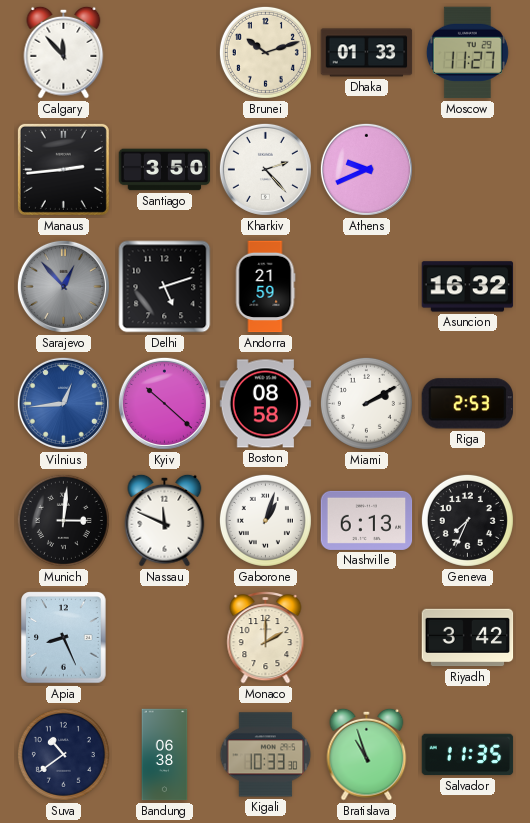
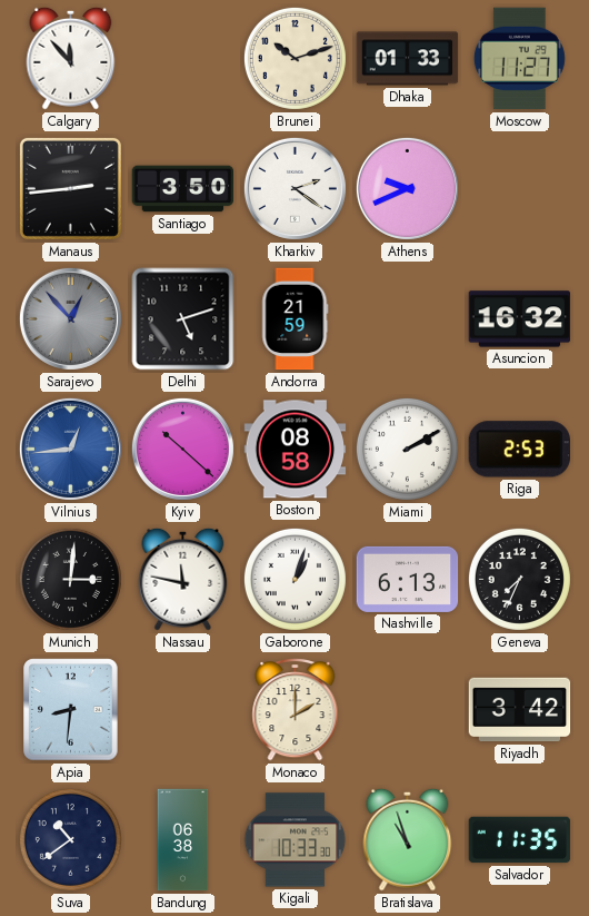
Kharkiv: 2:23 -> 2:21 (294, 188)
Nassau: 11:49 -> 11:47 (183, 579)
Apia: 8:26 -> 8:31 (71, 710)
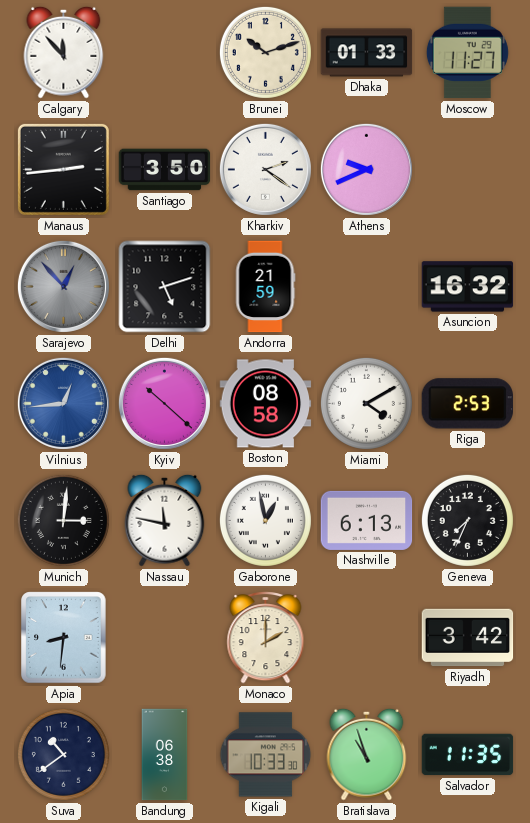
Miami: 2:10 -> 4:10 (366, 403)
Gaborone: 1:03 -> 12:58 (265, 520)
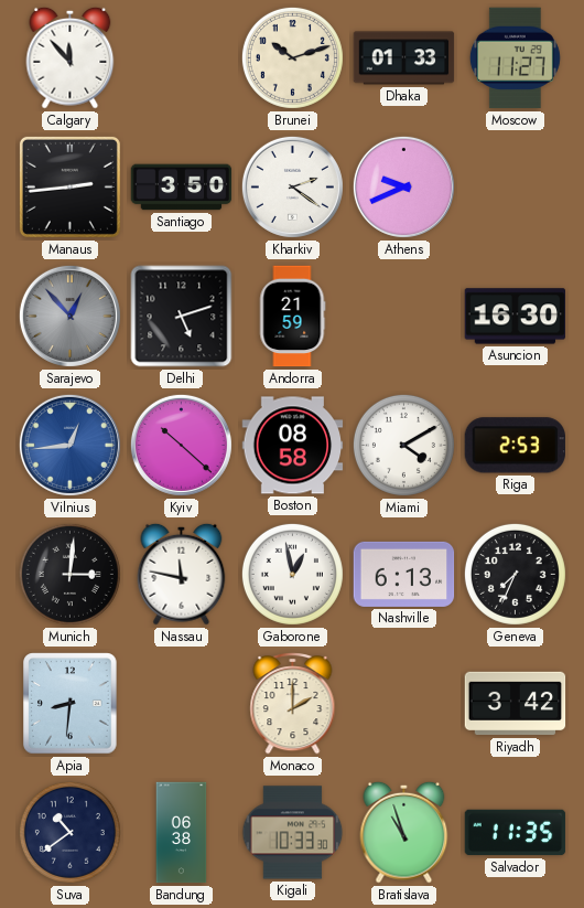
Asuncion: 16:32 -> 16:30 (516, 317)
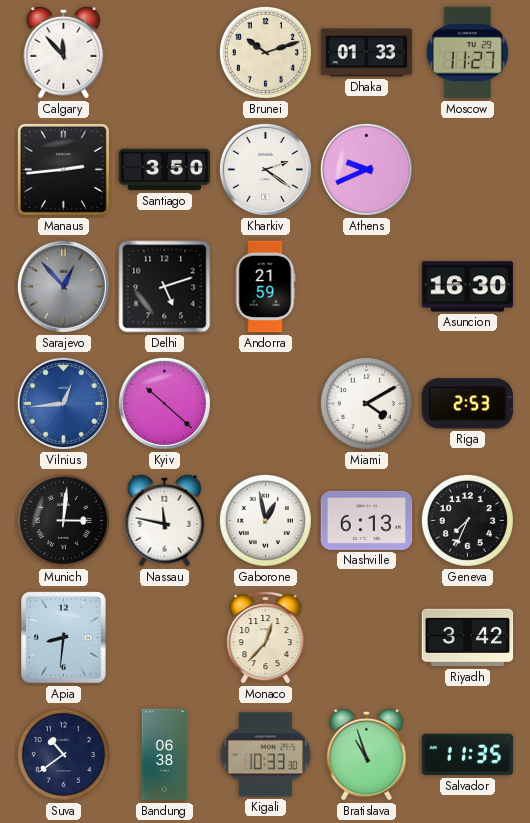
Boston: 08:58 -> none (293, 446)
Monaco: 2:00 -> 12:37 (266, 638)
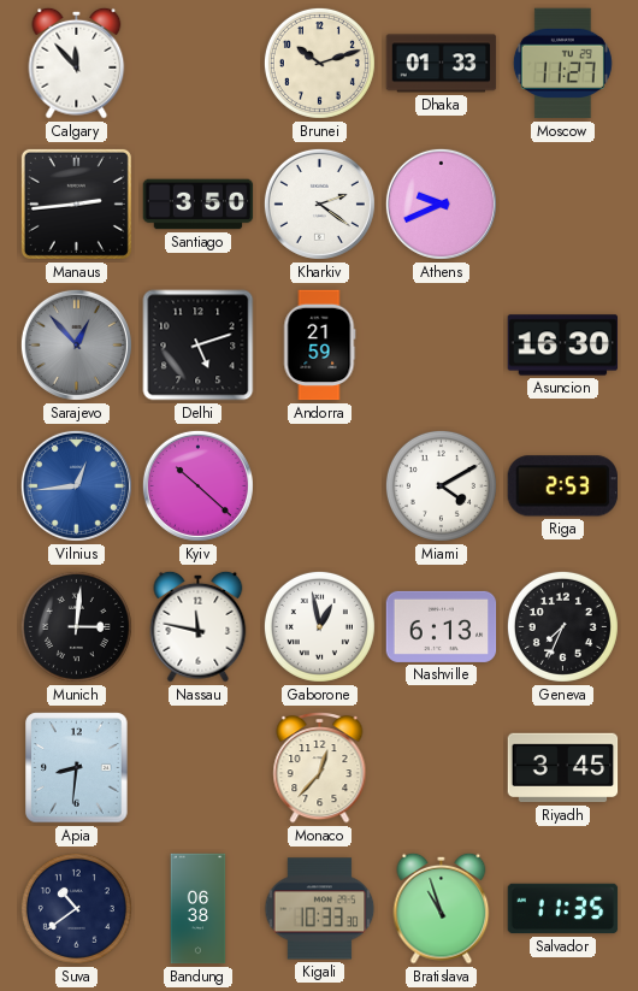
Riyadh: 3:42 -> 3:45 (563, 768)
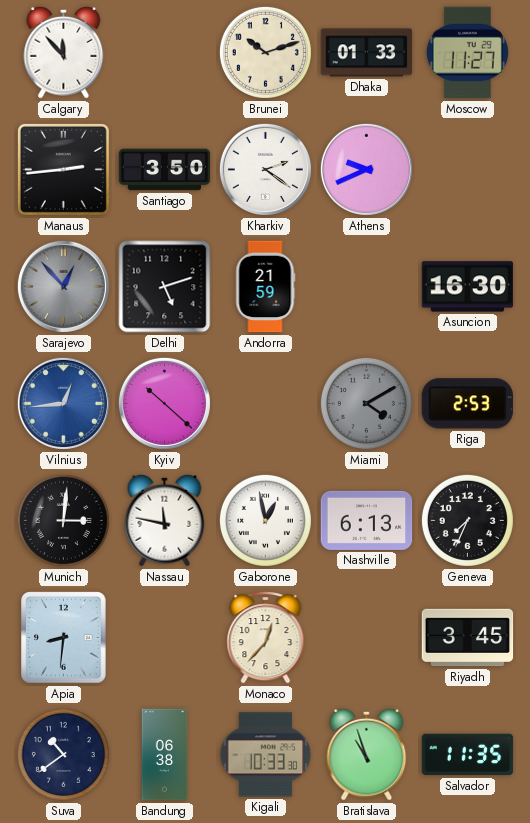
Miami dial: white -> grey (366, 403)
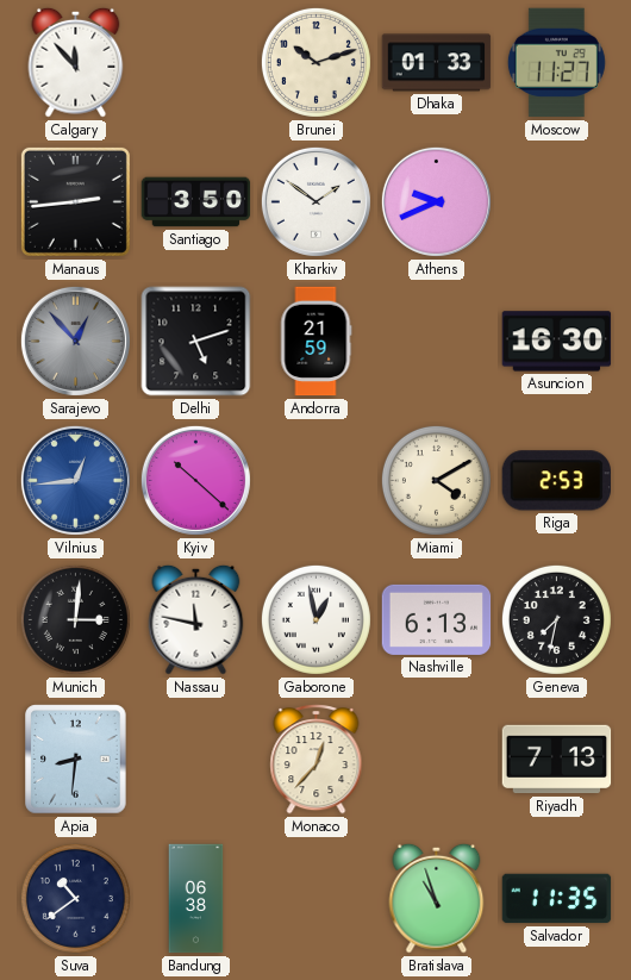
Kharkiv: 2:21 -> 1:51 (315, 201)
Miami dial: grey -> cream (436, 480)
Geneva: 7:34 -> 7:32 (556, 619)
Riyadh: 3:45 -> 7:13 (557, 760)
Kigali: 10:33 -> none (266, 755)
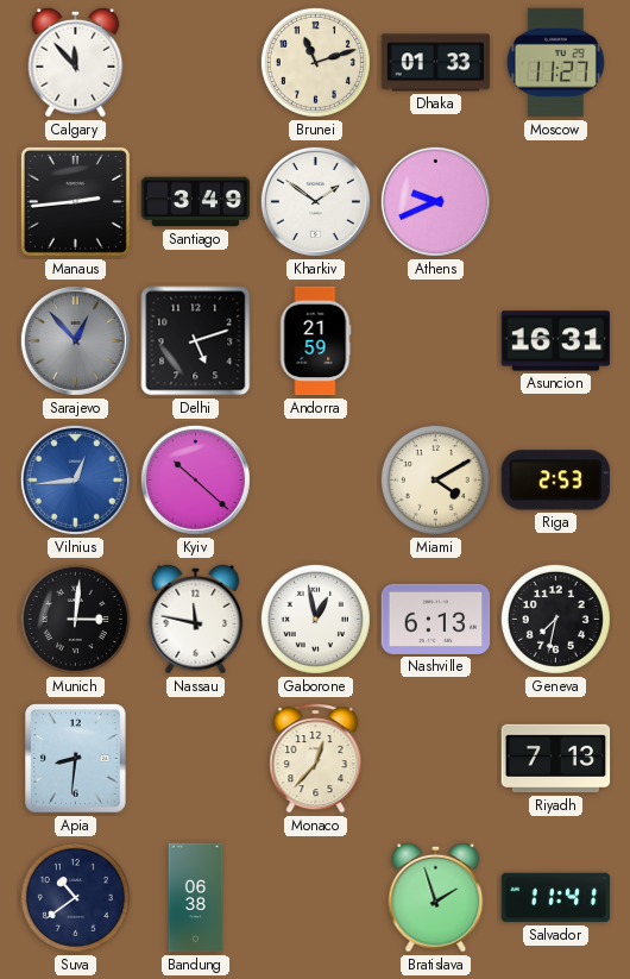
Brunei: 10:12 -> 11:12 (315, 62)
Santiago: 3:50 -> 3:49 (196, 202)
Asuncion: 16:30 -> 16:31 (556, 341)
Bratislava: 10:57 -> 1:57 (436, 897)
Salvador: 11:35 -> 11:41 (556, 898)
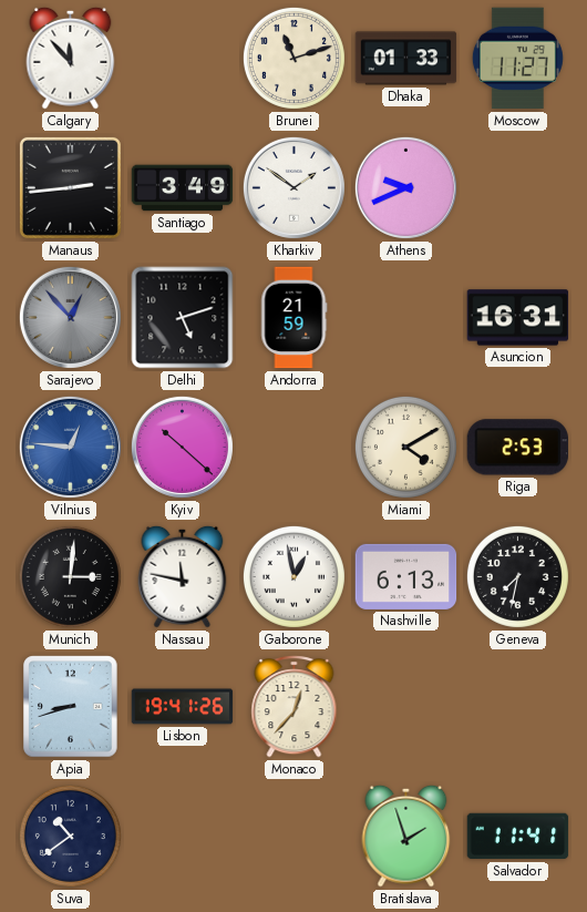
Vilnius: 12:44 -> 12:46 (70, 447)
Apia: 8:31 -> 8:42 (71, 707)
Lisbon: none -> 19:41 (183, 707)
Riyadh: 7:13 -> none (556, 759)
Bandung: 06:38 -> none (196, 898)
